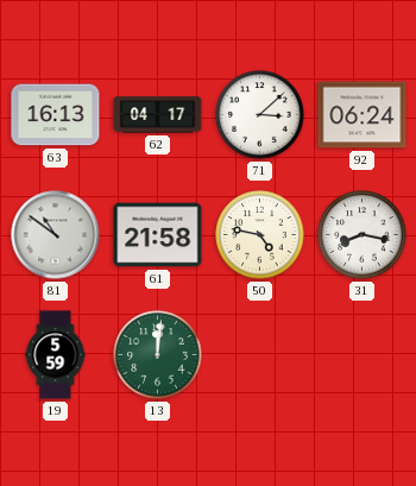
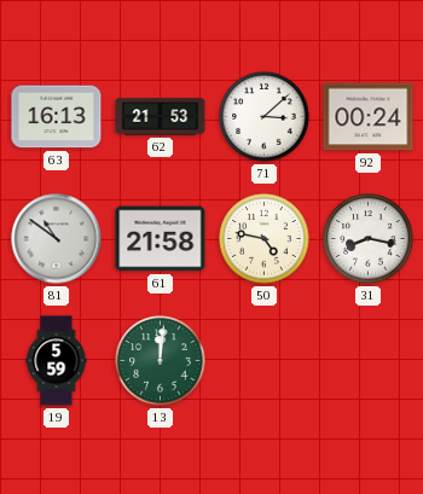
62: 04:17 -> 21:53 (161, 117)
92: 06:24 -> 00:24 (369, 117)
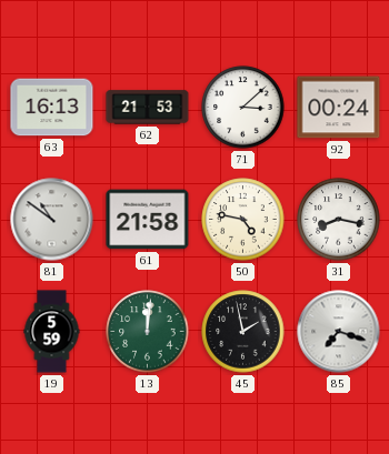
45: none -> 1:58 (243, 332)
85: none -> 7:18 (339, 332)
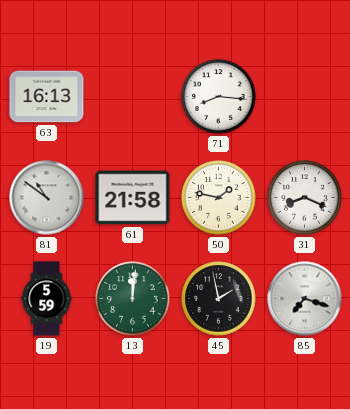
62: 21:53 -> none (148, 108)
71: 3:08 -> 8:16 (219, 97)
92: 00:24 -> none (339, 108)
50: 4:47 -> 1:47 (219, 198)
31: 8:17 -> 8:19 (305, 198)
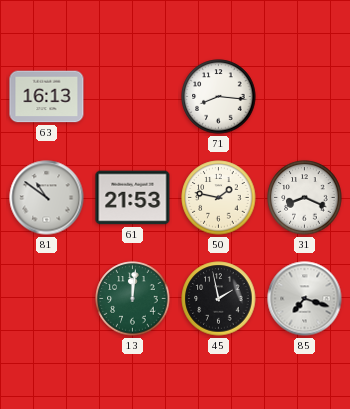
61: 21:58 -> 21:53 (133, 198)
19: 5:59 -> none (47, 299)
